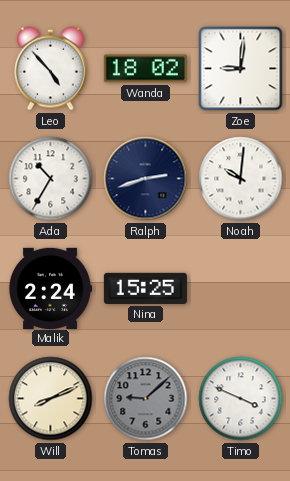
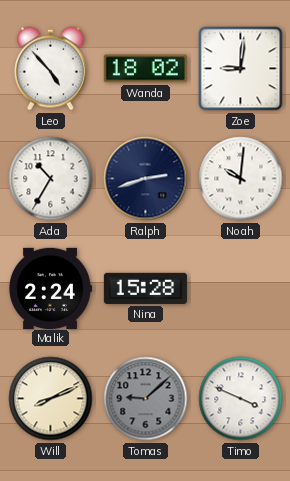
Nina: 15:25 -> 15:28 (145, 288)
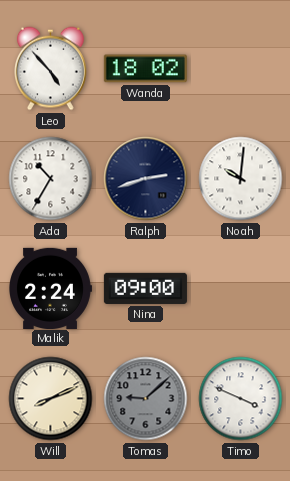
Zoe: 9:01 -> none (241, 69)
Nina: 15:28 -> 09:00 (145, 288)
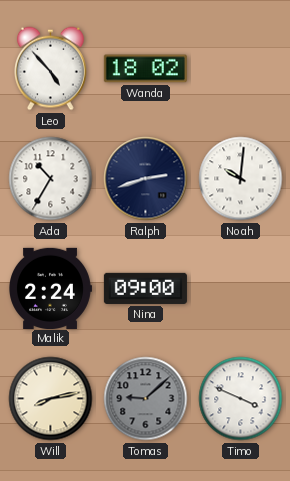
Will: 8:11 -> 8:13 (51, 399)
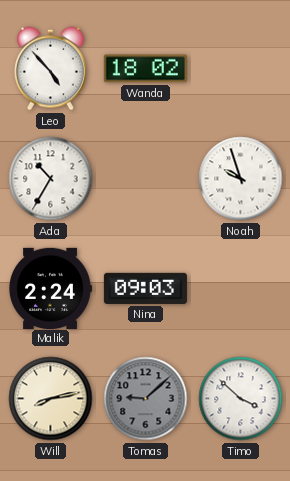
Ralph: 2:42 -> none (146, 179)
Noah: 10:01 -> 9:57 (241, 179)
Nina: 09:00 -> 09:03 (145, 288)
Timo: 3:49 -> 3:52 (241, 399)
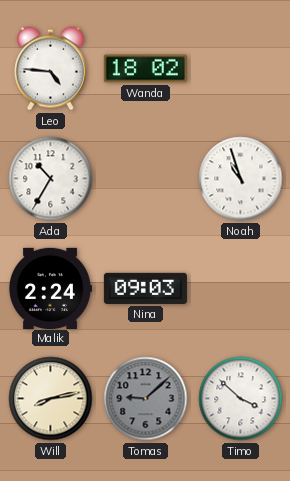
Leo: 4:53 -> 4:46 (50, 69)
Noah: 9:57 -> 10:57 (241, 179)
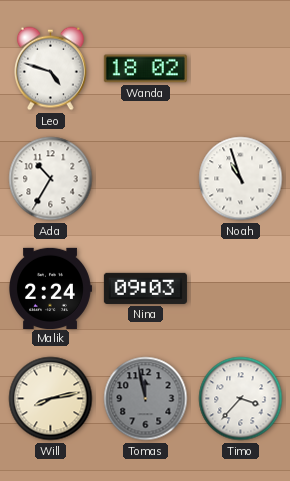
Leo: 4:46 -> 4:48 (50, 69)
Tomas: 9:08 -> 11:58 (146, 399)
Timo: 3:52 -> 3:37 (241, 399)
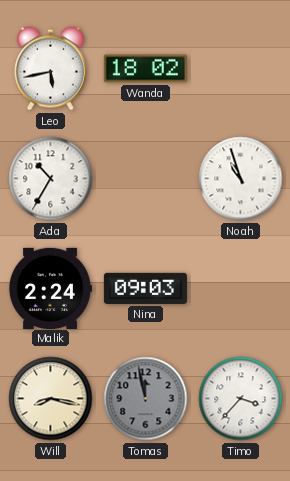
Leo: 4:48 -> 5:43 (50, 69)
Will: 8:13 -> 8:17 (51, 399)
